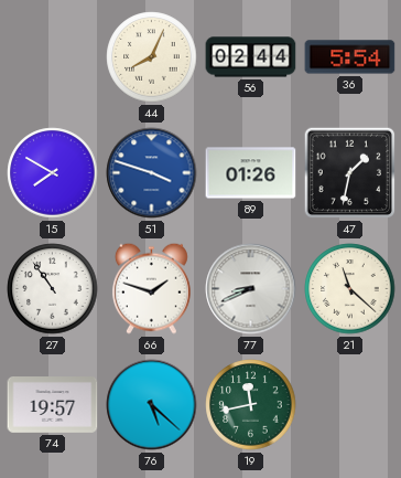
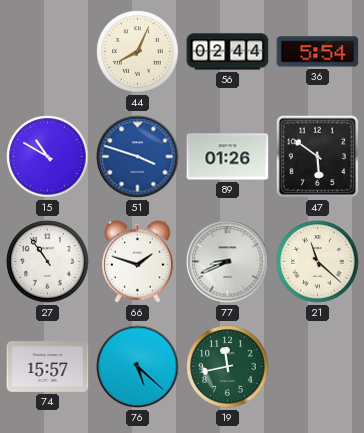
15: 7:50 -> 10:50 (48, 157)
47: 1:32 -> 5:51 (318, 157)
74: 19:57 -> 15:57 (48, 367)
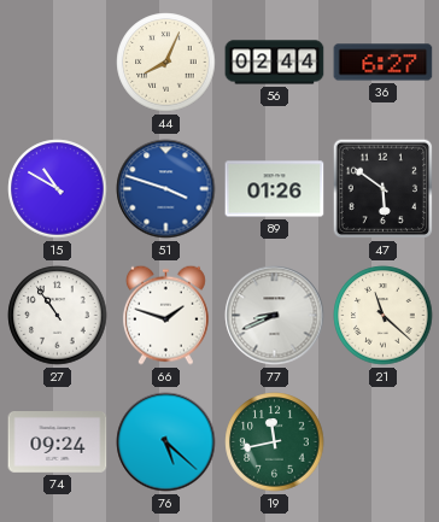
36: 5:54 -> 6:27 (384, 63)
74: 15:57 -> 09:24 (58, 442)
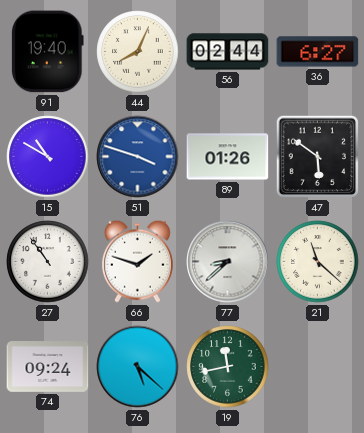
91: none -> 19:40 (48, 52)
77: 8:41 -> 8:38 (228, 262)
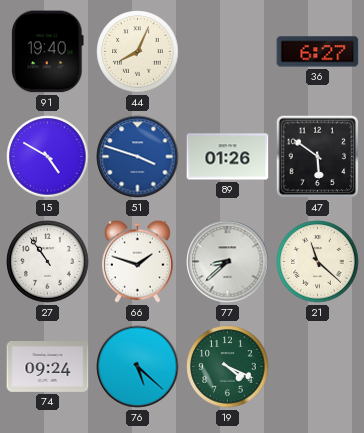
56: 02:44 -> none (228, 52)
15: 10:50 -> 4:50 (48, 157)
19: 11:43 -> 4:19 (228, 367)
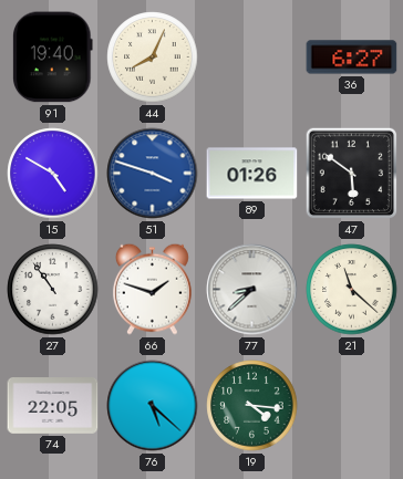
74: 09:24 -> 22:05 (53, 406)
19: 4:19 -> 4:16 (252, 406)
